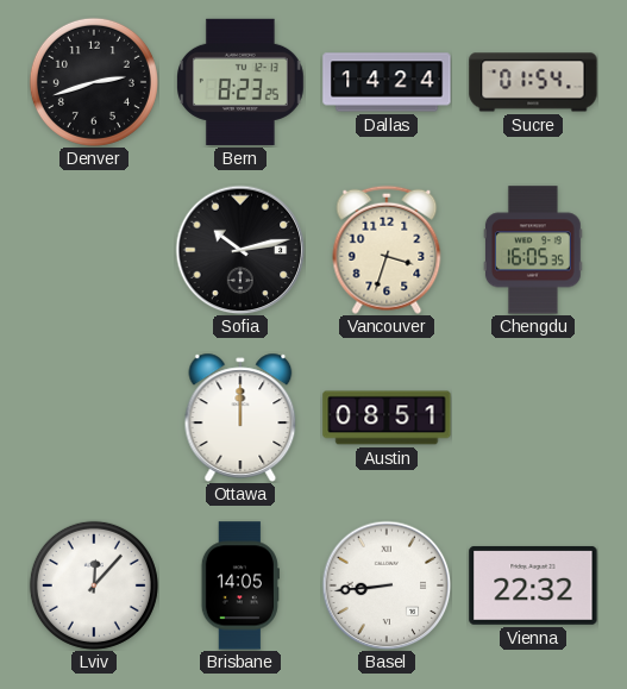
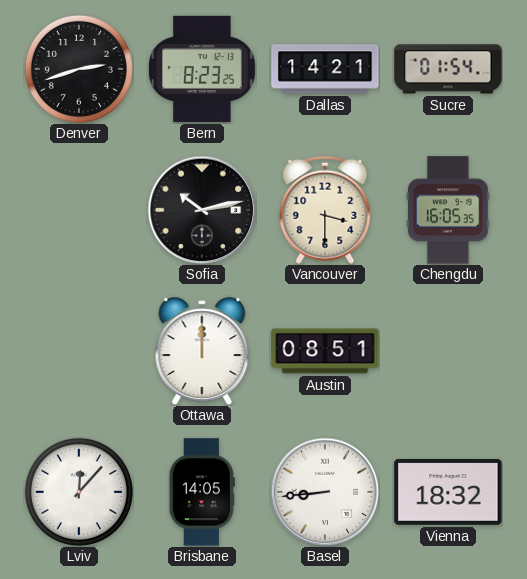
Dallas: 14:24 -> 14:21 (325, 69)
Vancouver: 3:33 -> 3:30 (325, 210)
Vienna: 22:32 -> 18:32 (448, 492)
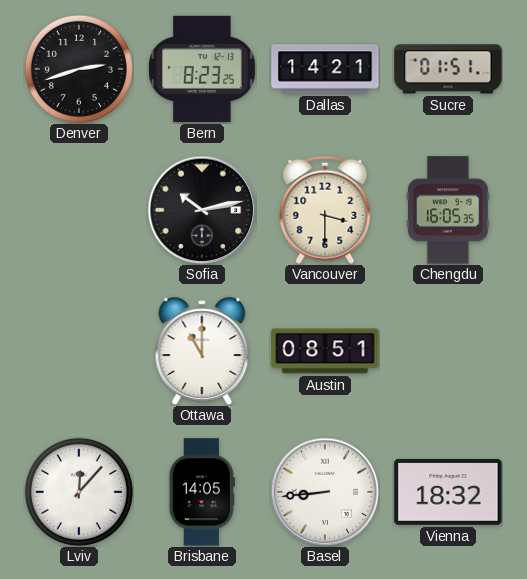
Sucre: 01:54 -> 01:51 (448, 69)
Ottawa: 12:00 -> 11:00 (202, 351)
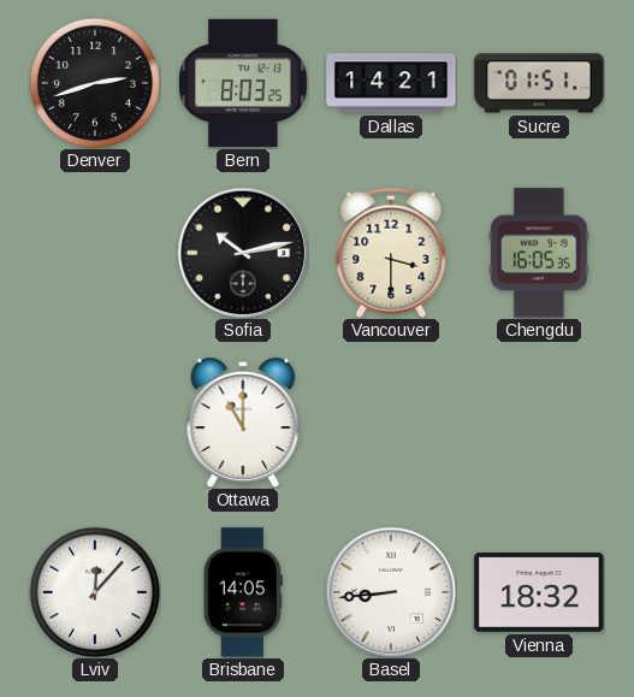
Bern: 8:23 -> 8:03 (244, 83)
Austin: 08:51 -> none (325, 351)
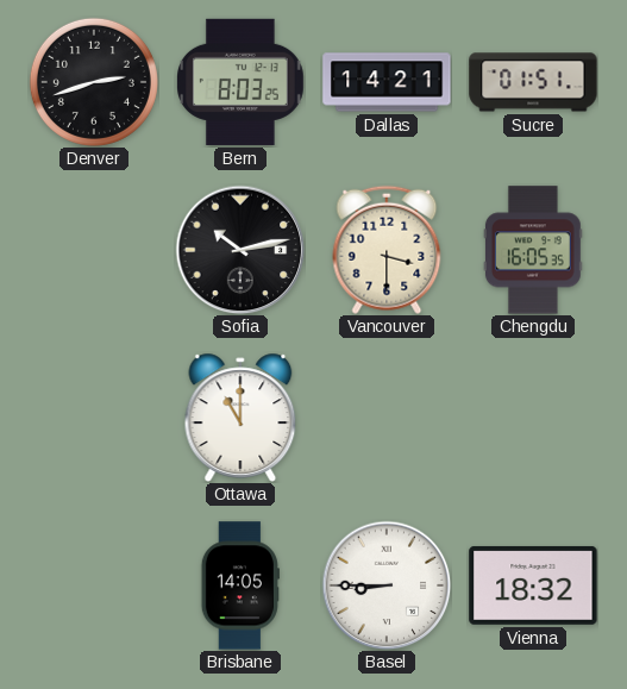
Lviv: 12:07 -> none (95, 592)
Basel: 8:44 -> 8:45 (387, 585)
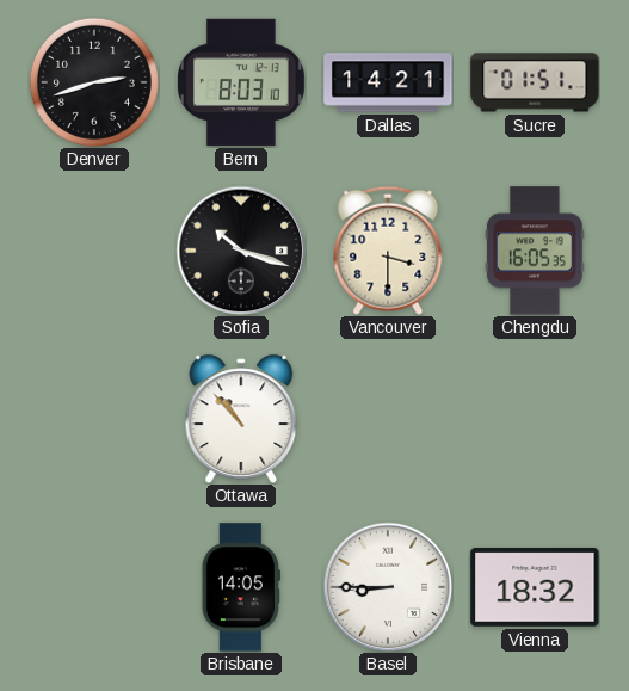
Bern: 8:03:25 -> 8:03:10 (242, 82)
Sofia: 10:13 -> 10:18 (241, 251)
Ottawa: 11:00 -> 10:53 (241, 419)
